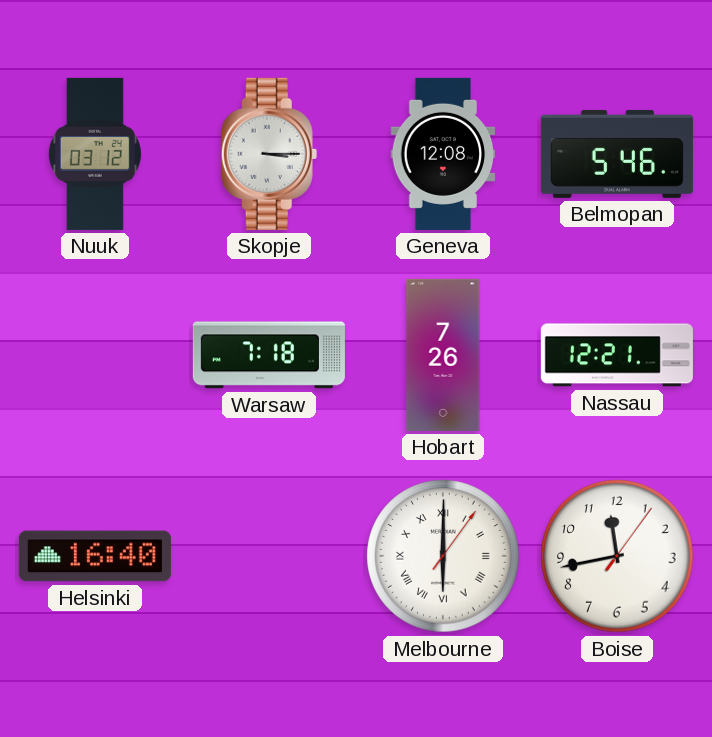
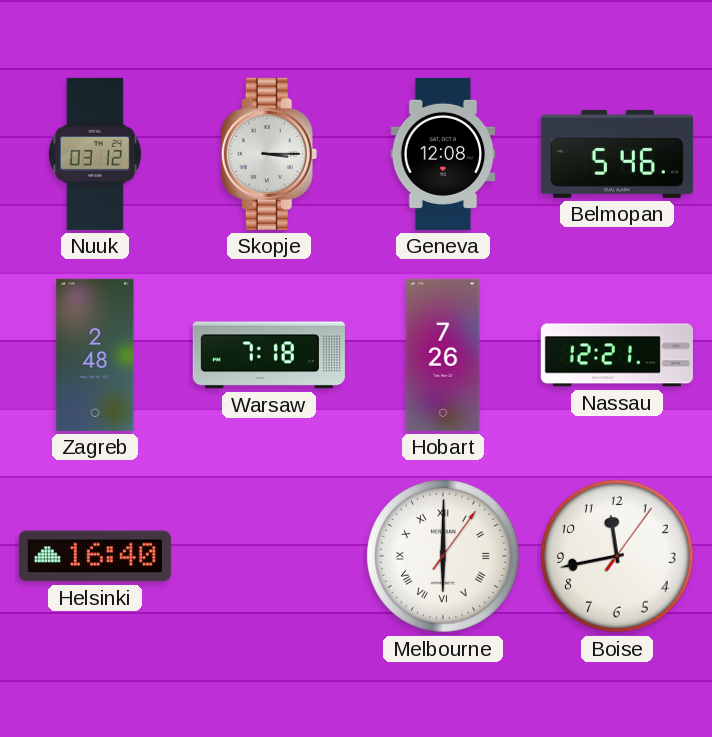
Zagreb: none -> 2:48 (95, 355)
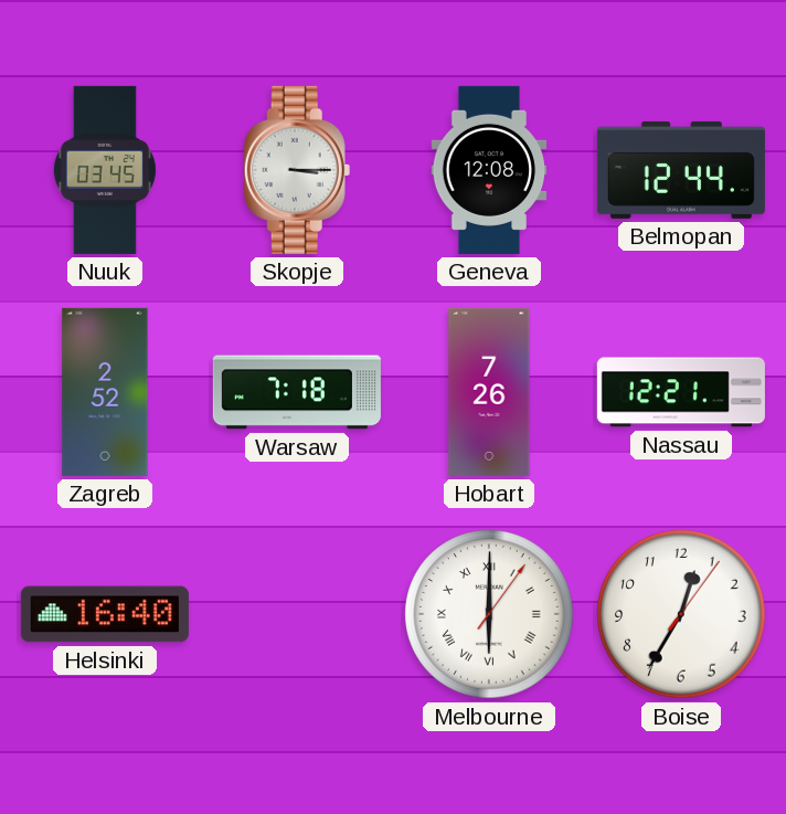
Nuuk: 03:12 -> 03:45 (105, 170)
Belmopan: 5:46 -> 12:44 (681, 170)
Zagreb: 2:48 -> 2:52 (105, 392)
Boise: 11:43 -> 12:35 (681, 614)
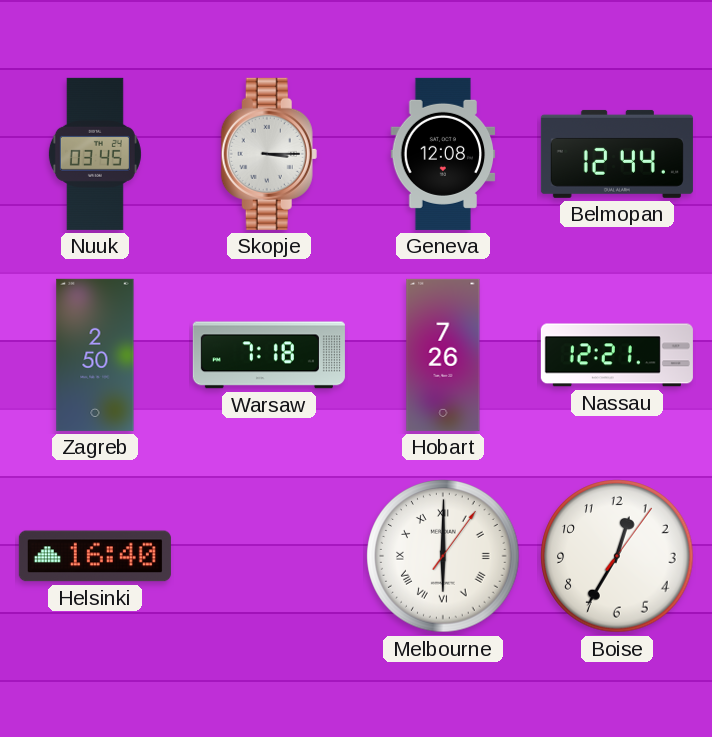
Zagreb: 2:52 -> 2:50 (95, 355)
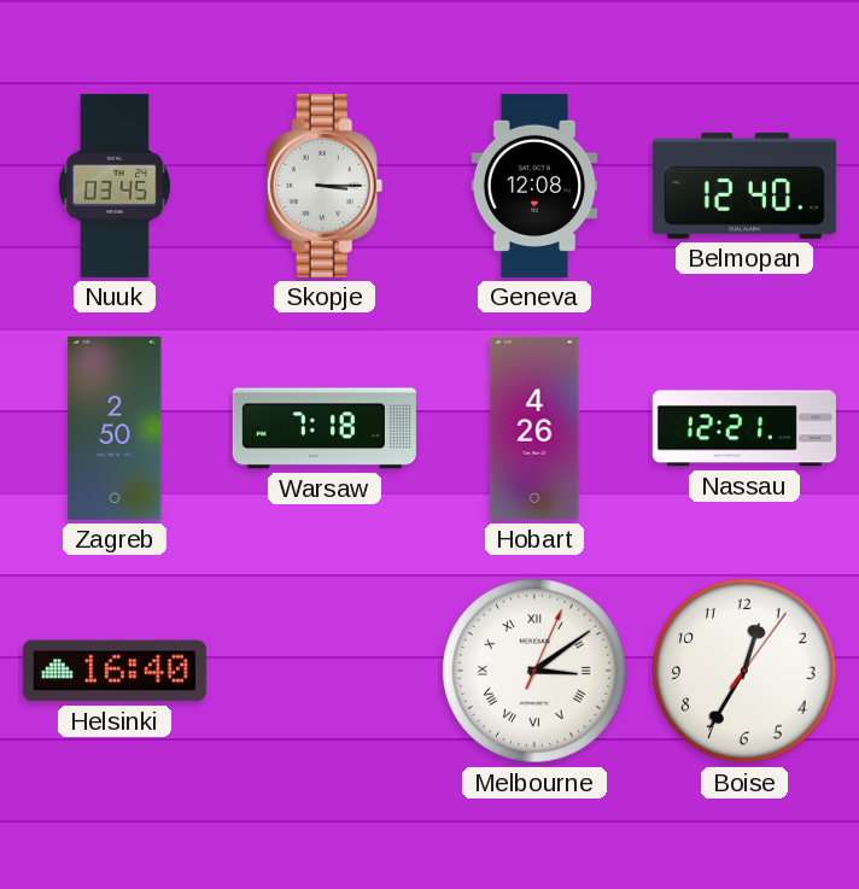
Belmopan: 12:44 -> 12:40 (744, 186)
Hobart: 7:26 -> 4:26 (534, 428)
Melbourne: 6:00 -> 3:09 (534, 671)
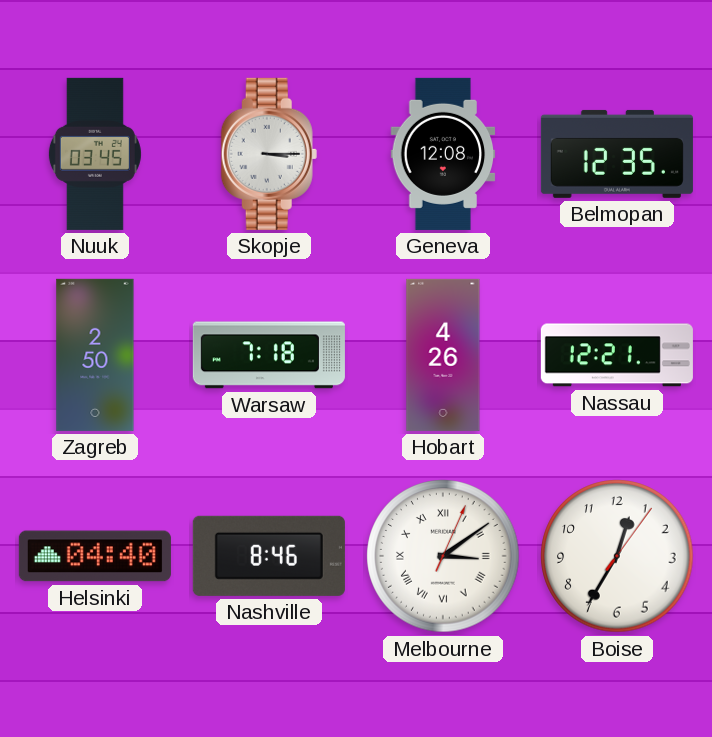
Belmopan: 12:40 -> 12:35 (617, 154)
Helsinki: 16:40 -> 04:40 (95, 556)
Nashville: none -> 8:46 (269, 556)
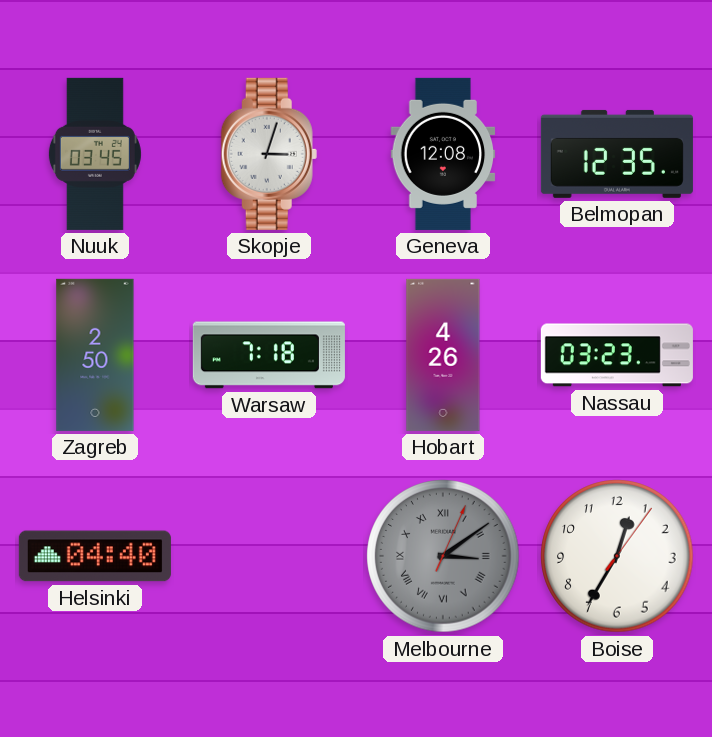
Skopje: 3:15 -> 3:03 (269, 154)
Nassau: 12:21 -> 03:23 (617, 355)
Nashville: 8:46 -> none (269, 556)
Melbourne dial: white -> grey (443, 556)
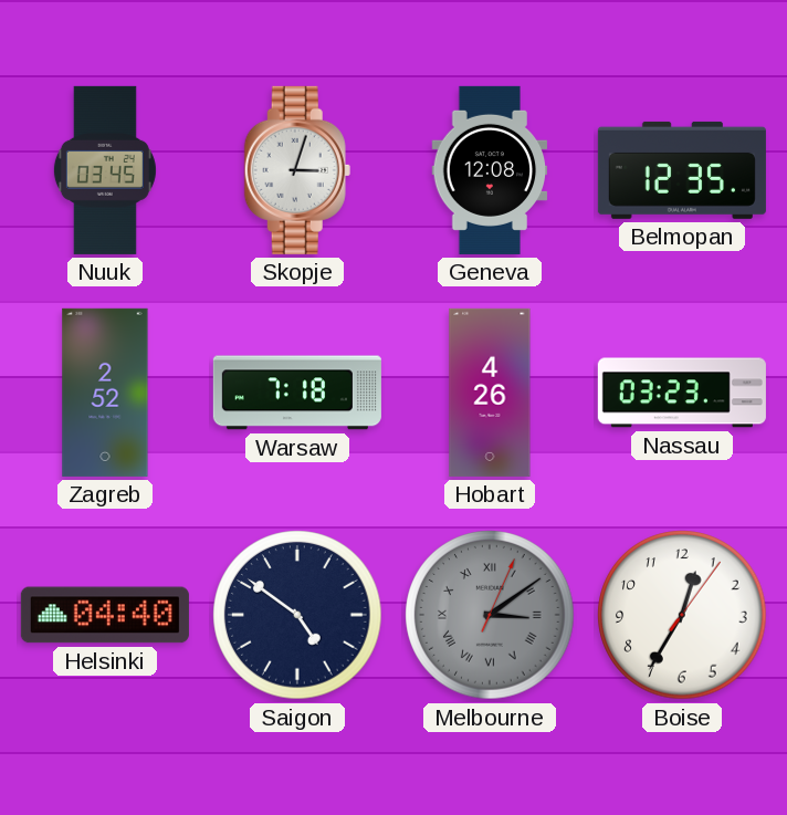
Zagreb: 2:50 -> 2:52 (105, 393)
Saigon: none -> 4:51 (297, 615)
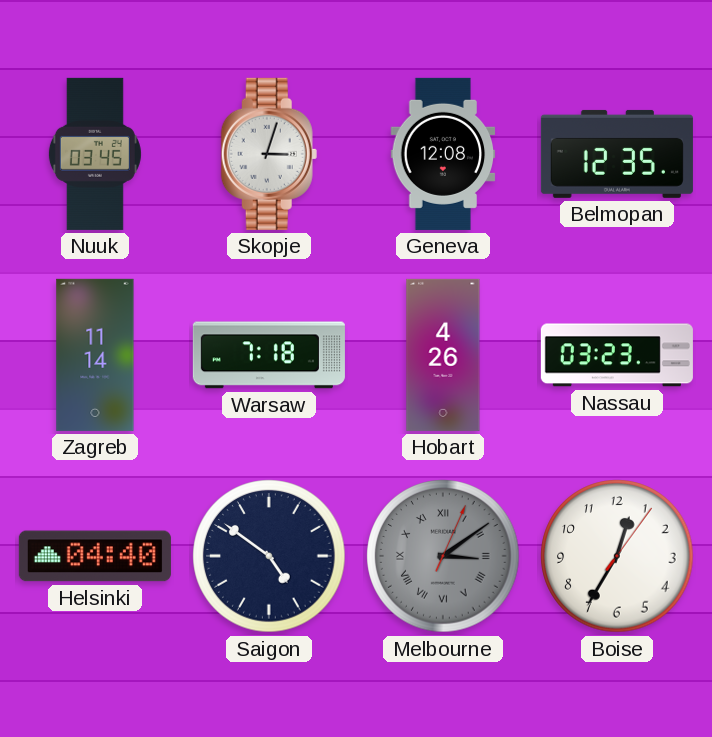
Zagreb: 2:52 -> 11:14 (95, 355)
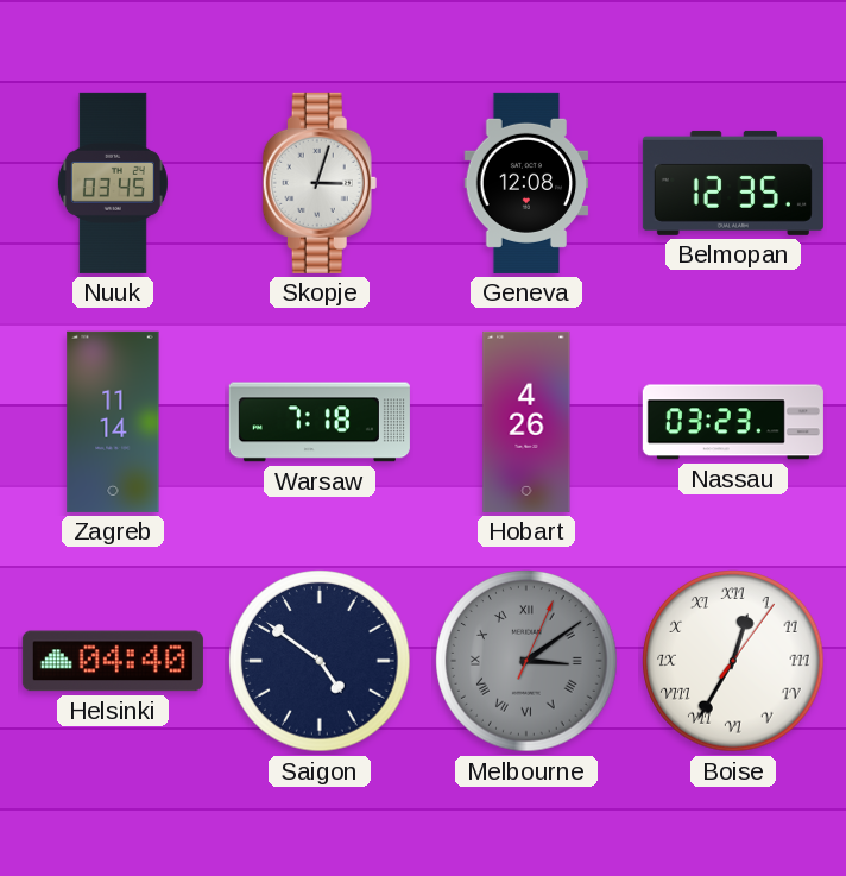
Boise numerals: Arabic -> Roman (733, 661)
